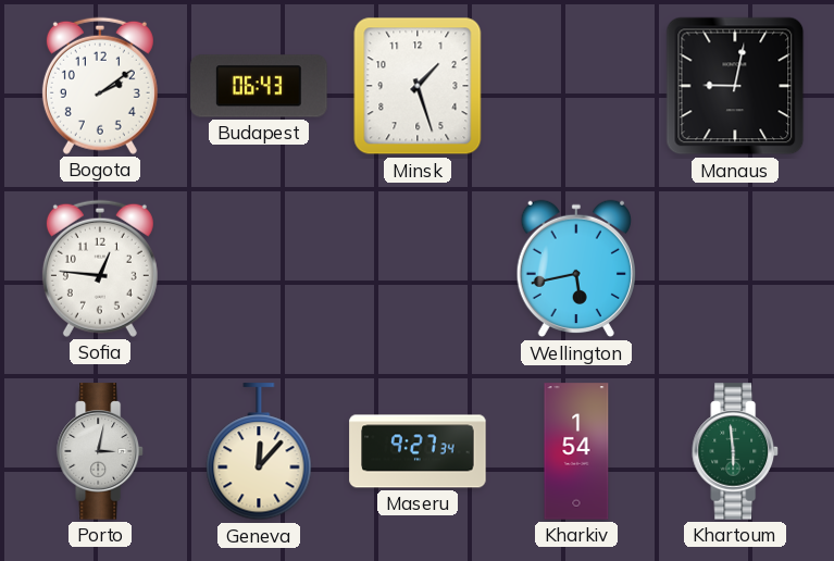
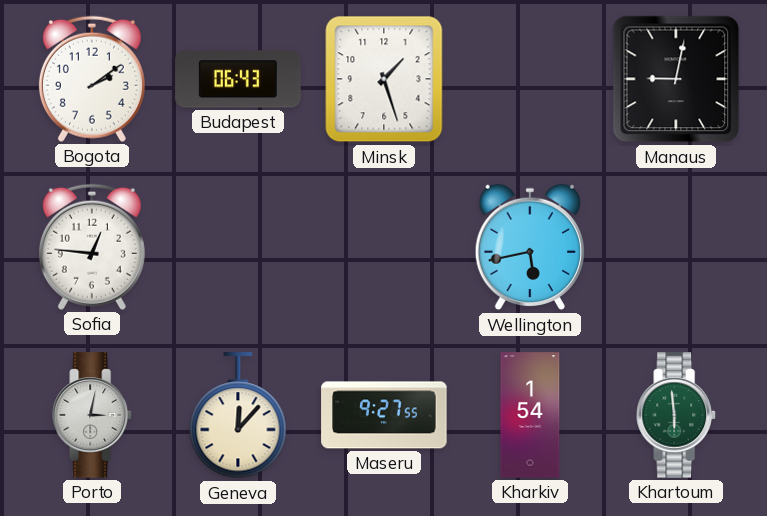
Maseru: 9:27:34 -> 9:27:55 (384, 415)
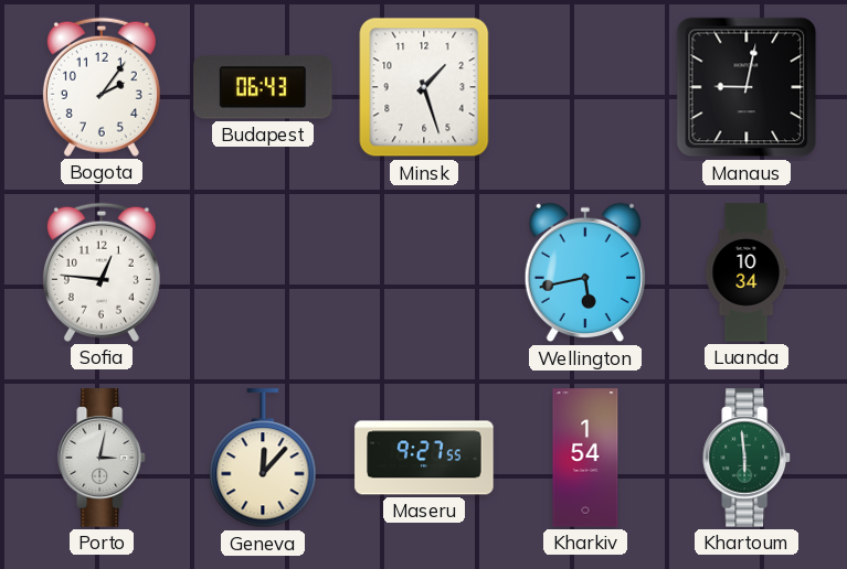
Bogota: 2:09 -> 2:06 (102, 87)
Luanda: none -> 10:34 (747, 272)
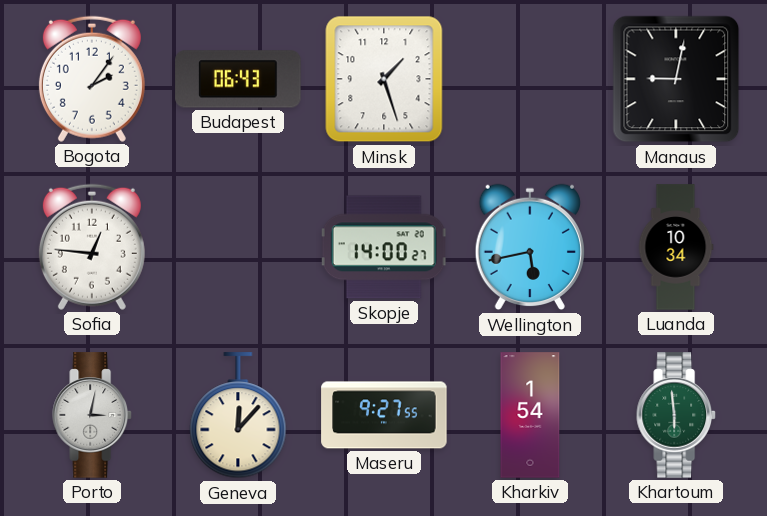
Skopje: none -> 14:00 (384, 247)
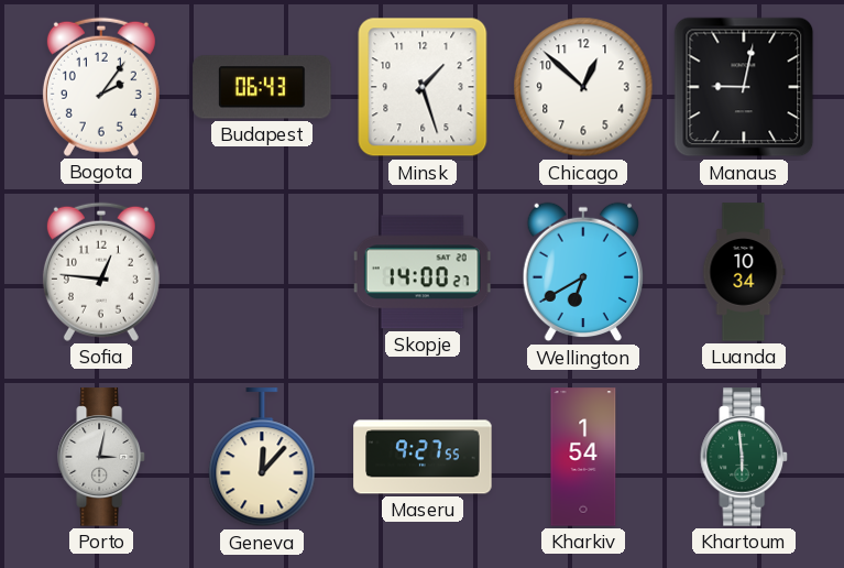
Chicago: none -> 12:52 (583, 87)
Wellington: 5:43 -> 6:40 (583, 272)
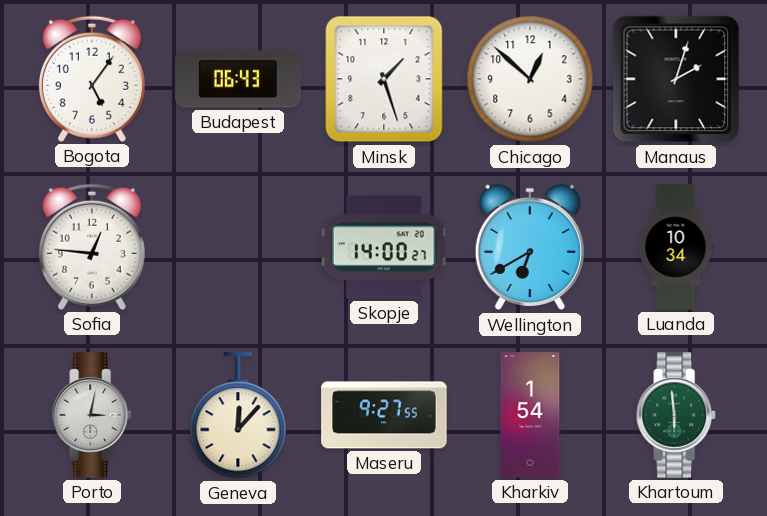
Bogota: 2:06 -> 5:06 (92, 79)
Manaus: 9:02 -> 2:03 (676, 79)
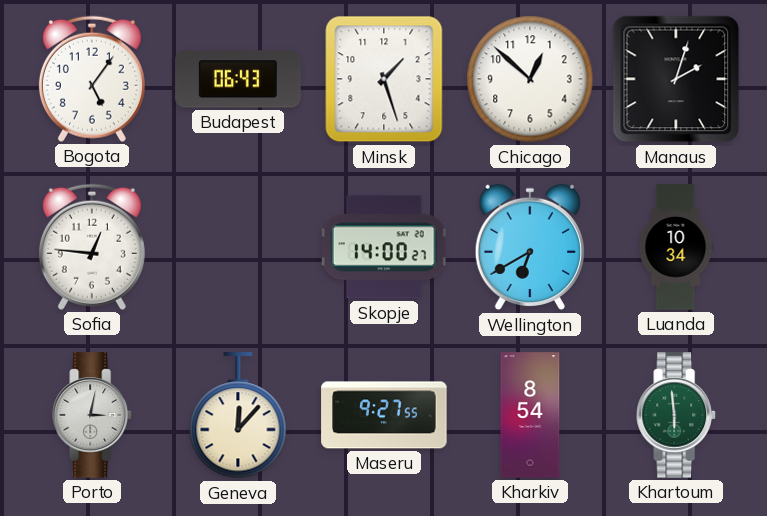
Kharkiv: 1:54 -> 8:54 (530, 415)
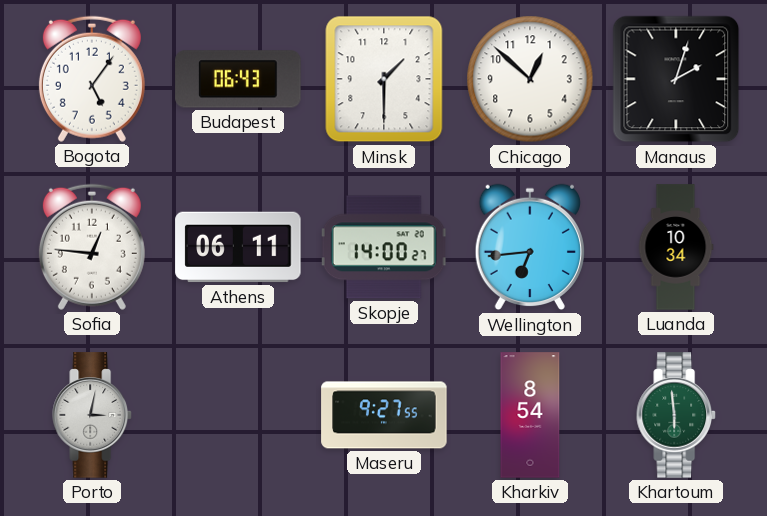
Minsk: 1:27 -> 1:30 (384, 79)
Athens: none -> 06:11 (238, 247)
Wellington: 6:40 -> 6:44 (530, 247)
Geneva: 12:07 -> none (238, 416)
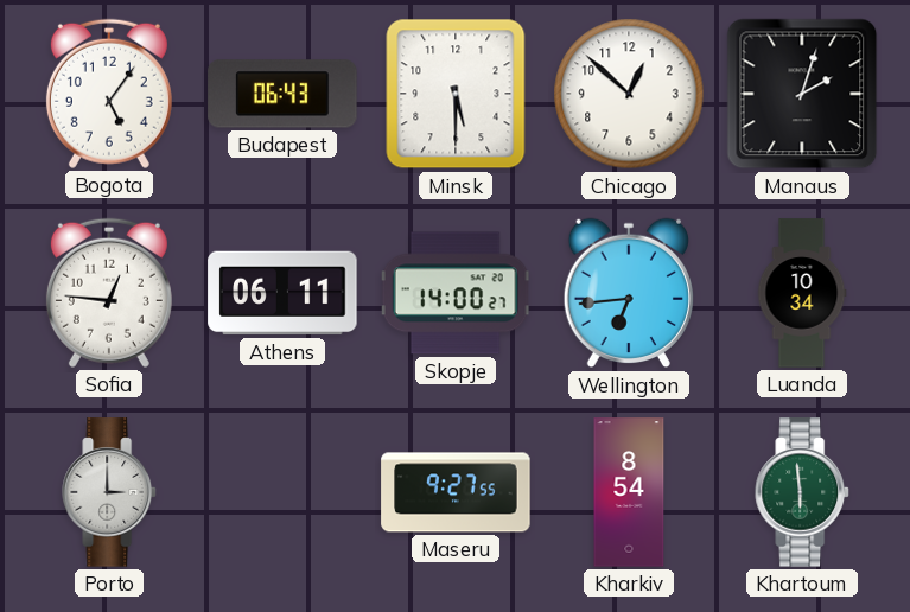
Minsk: 1:30 -> 5:30 (456, 94)
Porto: 3:02 -> 3:00 (109, 492)
